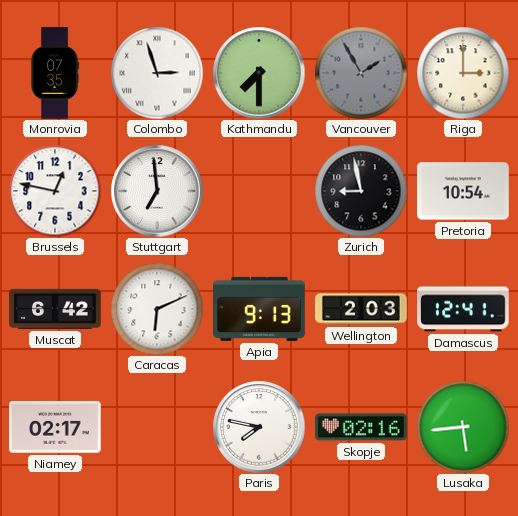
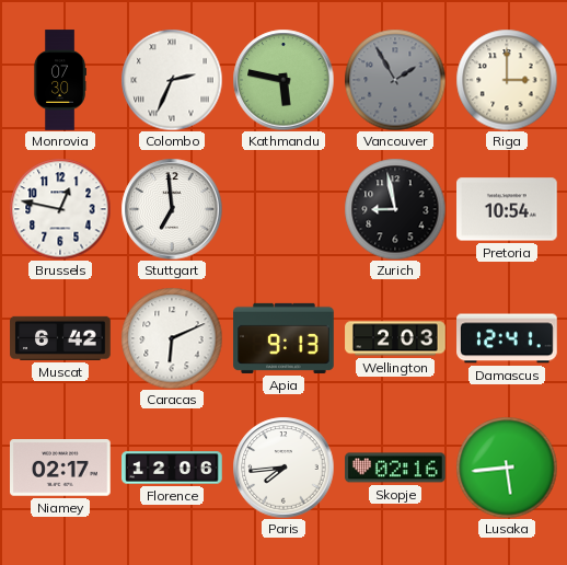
Monrovia: 07:35 -> 07:30 (60, 80)
Colombo: 2:57 -> 2:34 (172, 80)
Kathmandu: 7:30 -> 5:47 (283, 80)
Florence: none -> 12:06 (172, 468)
Paris: 7:47 -> 7:44 (283, 468)
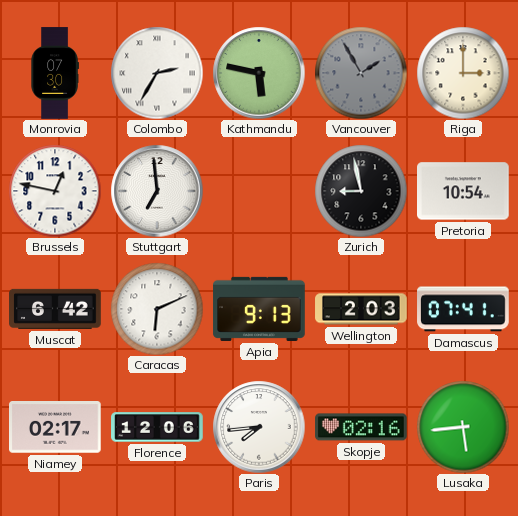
Colombo: 2:34 -> 2:35 (157, 73)
Damascus: 12:41 -> 07:41 (463, 309)
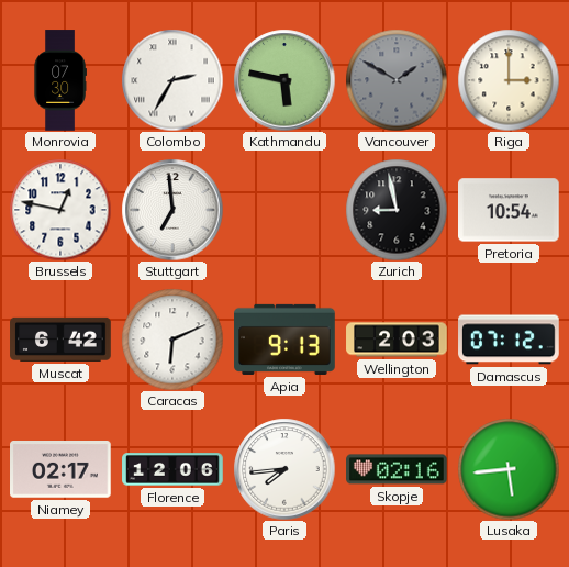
Vancouver: 1:55 -> 1:50 (397, 80)
Damascus: 07:41 -> 07:12 (509, 340)
